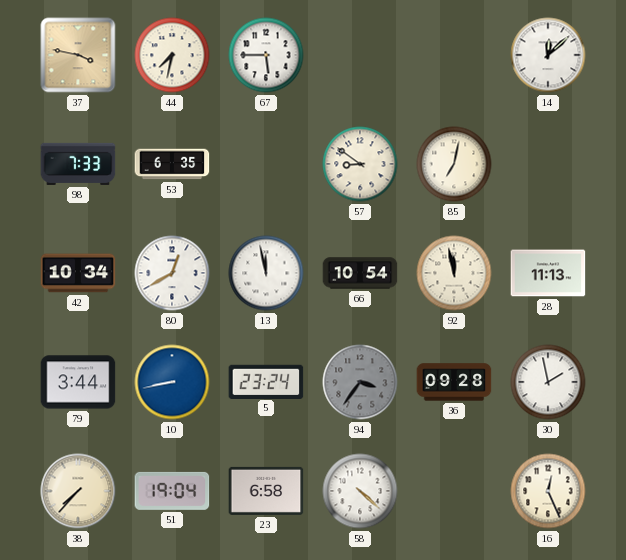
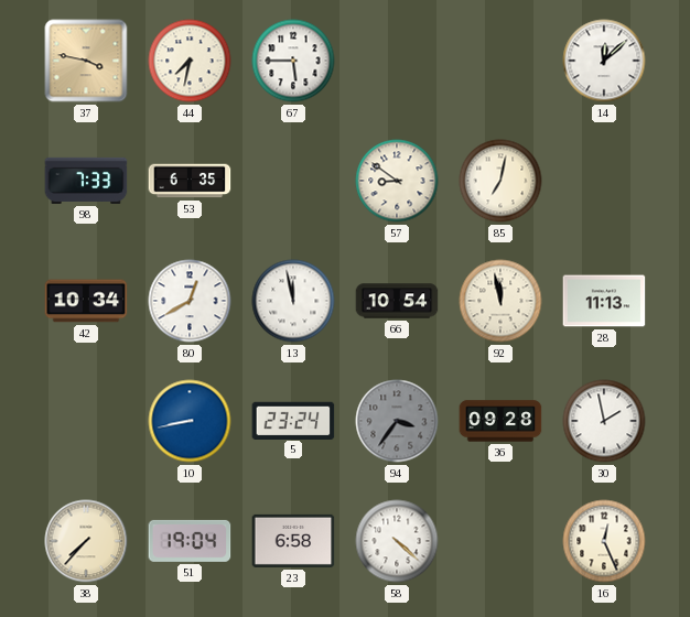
79: 3:44 -> none (78, 382)
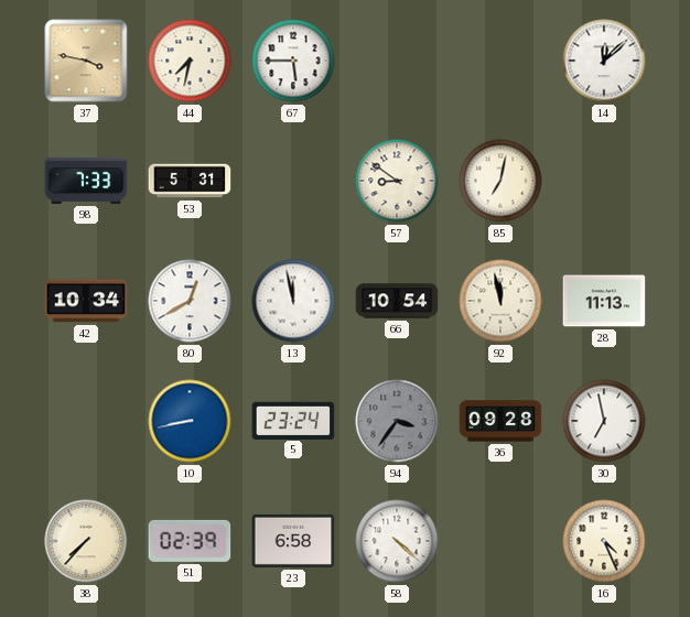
53: 6:35 -> 5:31 (190, 181)
30: 1:58 -> 6:58 (604, 421)
51: 19:04 -> 02:39 (190, 541)
16: 12:26 -> 4:26 (604, 541)
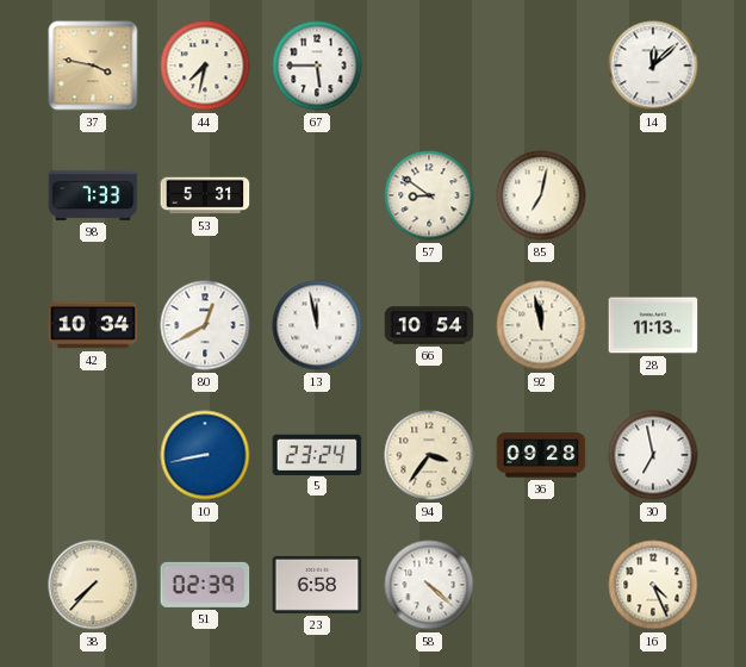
94 dial: grey -> cream (429, 455)
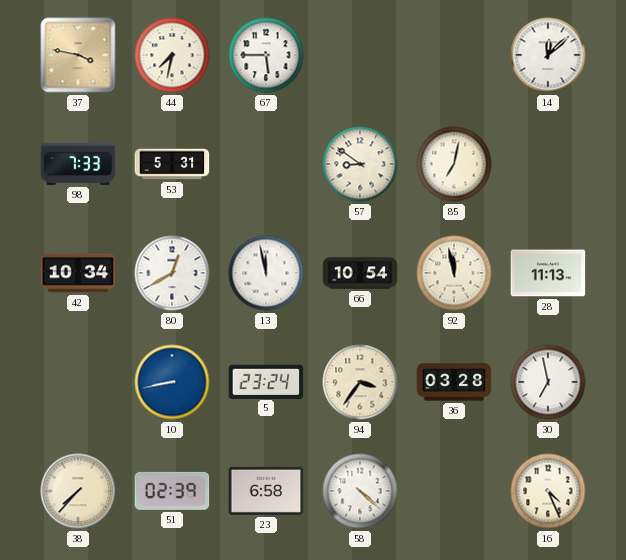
36: 09:28 -> 03:28 (454, 382)
